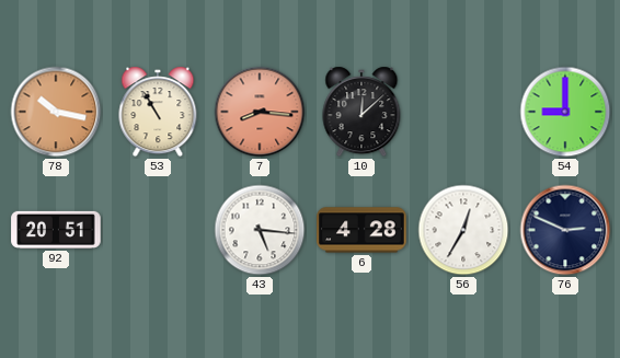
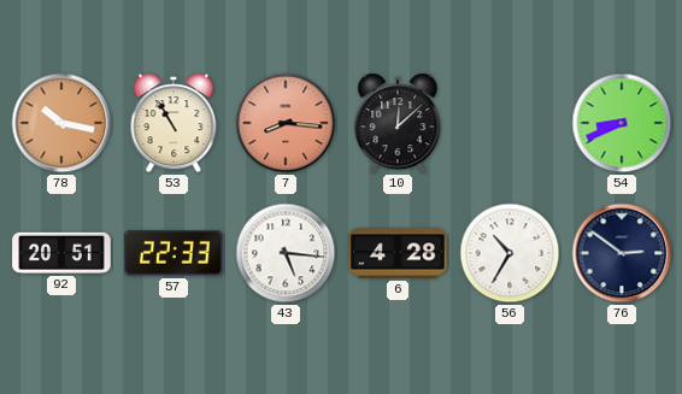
54: 9:00 -> 8:41 (622, 123)
57: none -> 22:33 (174, 253)
56: 12:35 -> 10:35 (510, 253)
76: 2:49 -> 2:51 (622, 253)
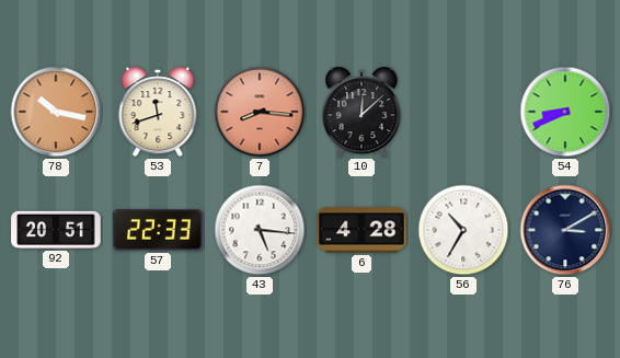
53: 10:55 -> 11:42 (158, 112)
76: 2:51 -> 3:10 (565, 230)
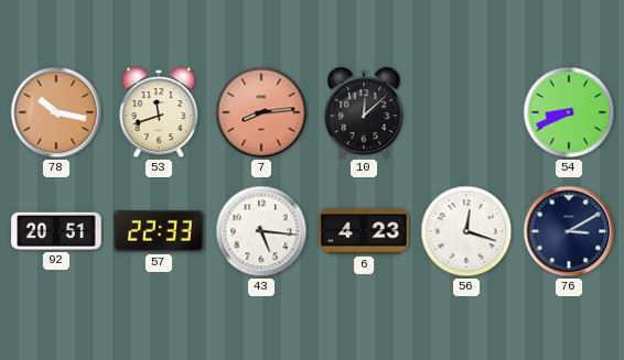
7: 8:16 -> 8:14 (261, 112)
6: 4:28 -> 4:23 (364, 231)
56: 10:35 -> 12:18 (466, 231)
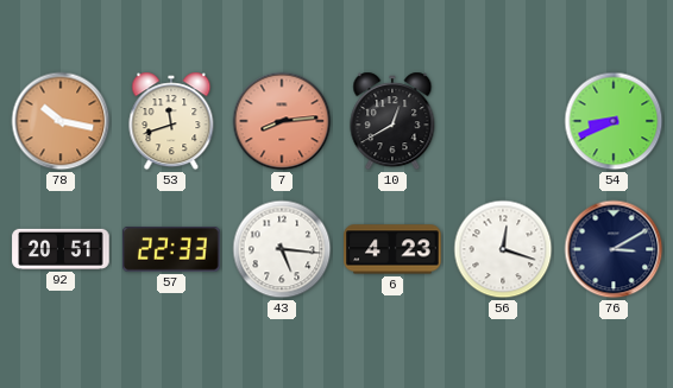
10: 12:08 -> 12:40 (392, 121)
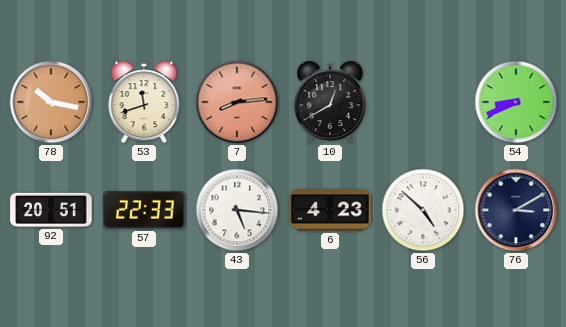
56: 12:18 -> 4:52 (423, 210)
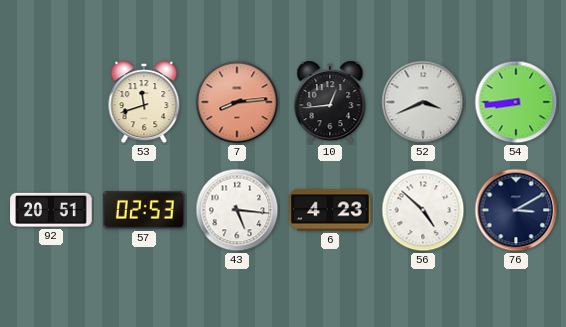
78: 10:17 -> none (51, 102)
10: 12:40 -> 12:44 (330, 102)
52: none -> 3:41 (423, 102)
54: 8:41 -> 8:44 (516, 102)
57: 22:33 -> 02:53 (144, 210)
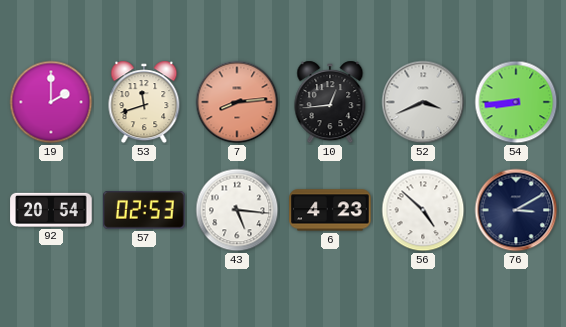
19: none -> 2:00 (51, 102)
92: 20:51 -> 20:54 (51, 210)
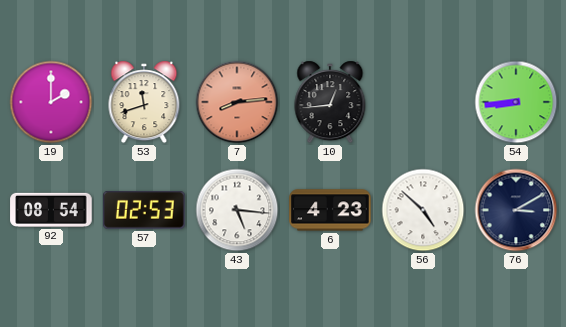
52: 3:41 -> none (423, 102)
92: 20:54 -> 08:54 (51, 210)
